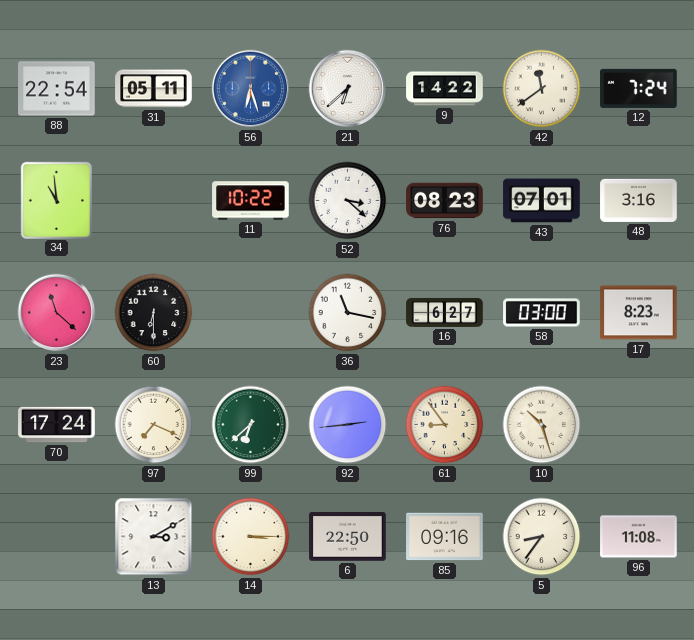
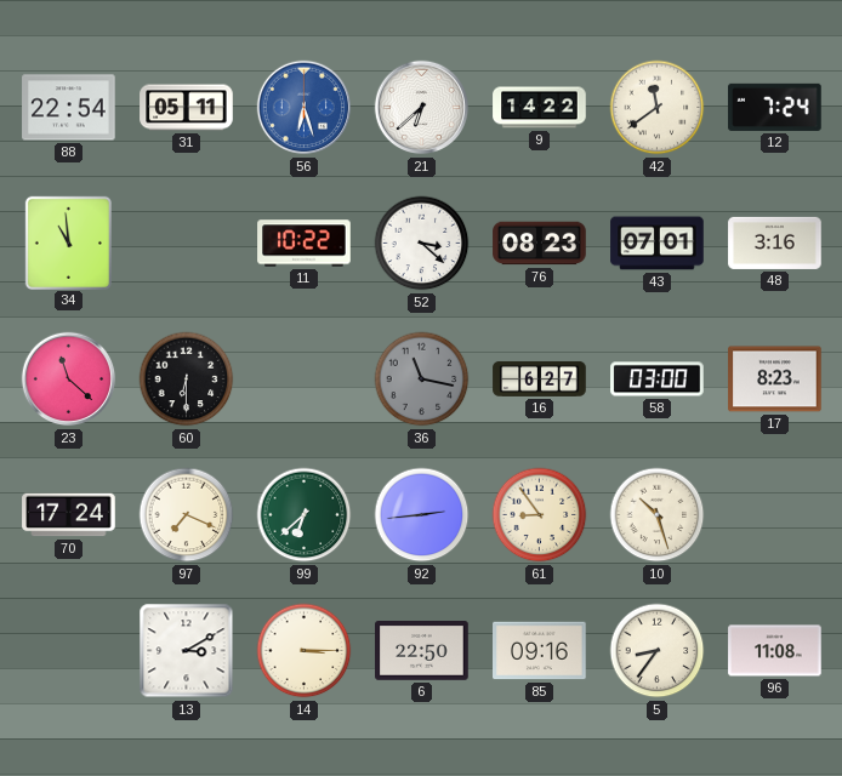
36 dial: white -> grey (422, 380)
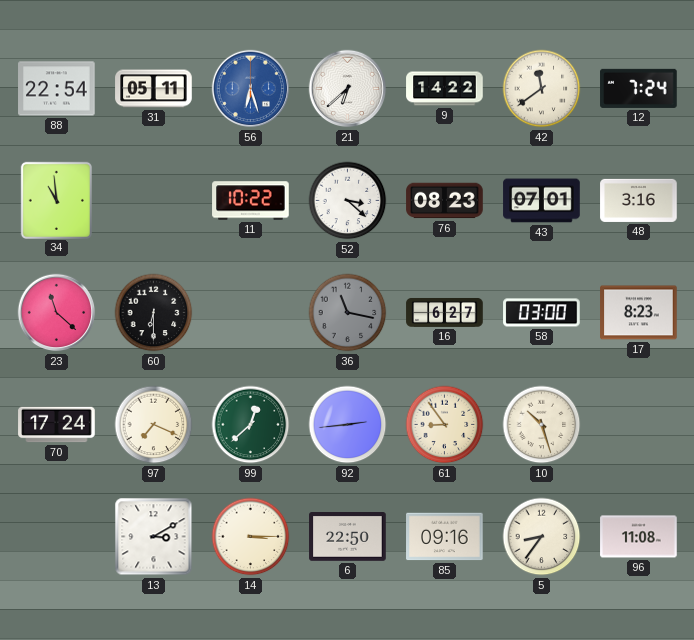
99: 6:38 -> 12:38 (251, 425)
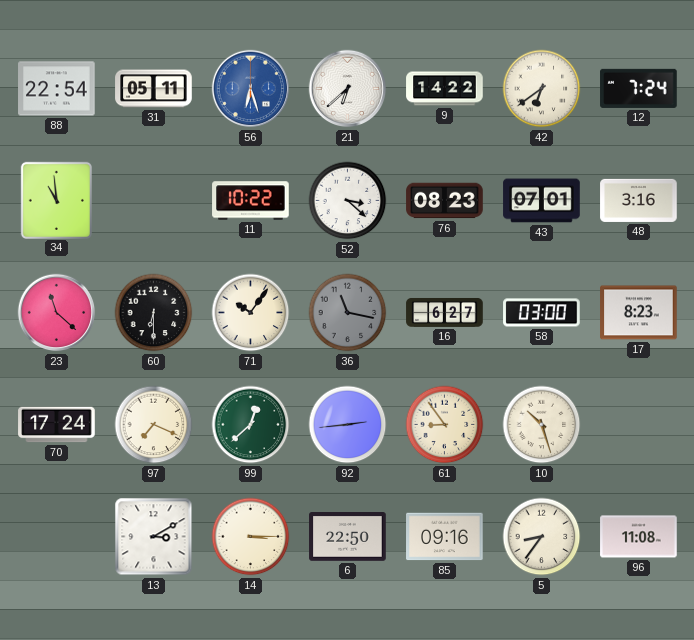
42: 11:39 -> 6:39 (542, 89)
71: none -> 10:06 (251, 313)
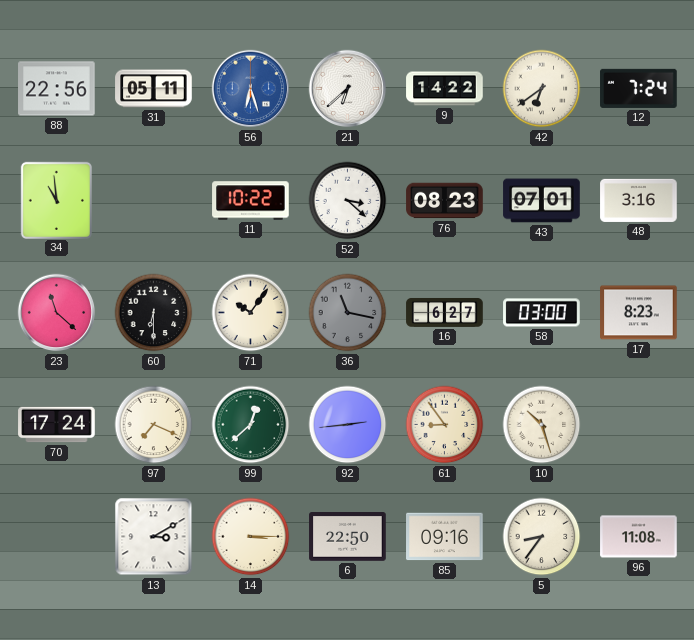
88: 22:54 -> 22:56 (57, 89)
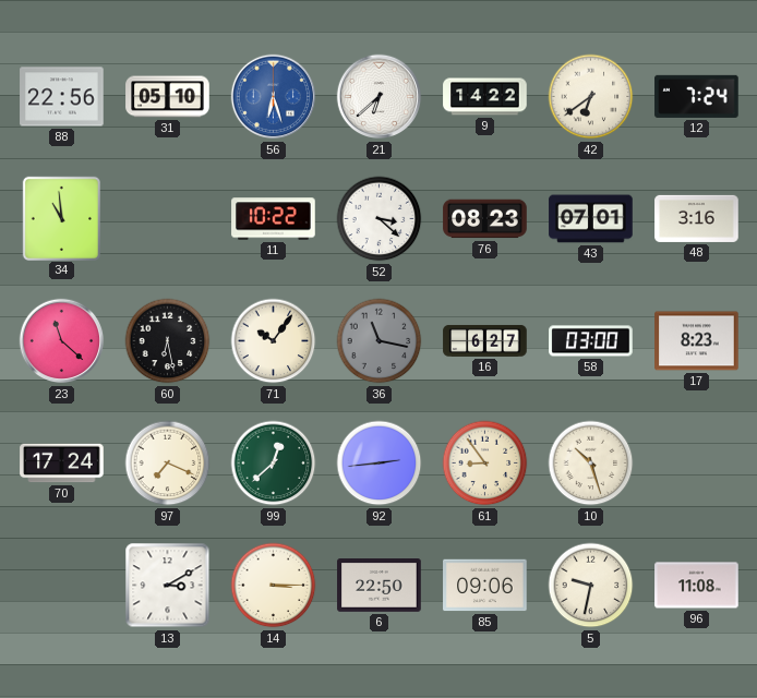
31: 05:11 -> 05:10 (168, 97)
60: 6:30 -> 6:28 (168, 341)
85: 09:16 -> 09:06 (485, 586)
5: 8:36 -> 9:32 (591, 586)
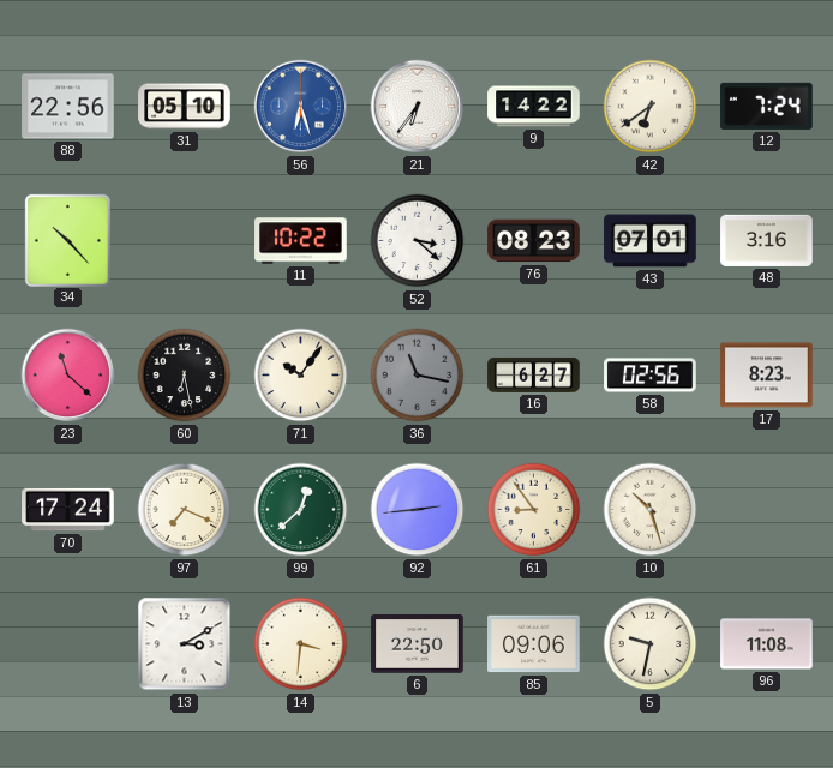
21: 6:38 -> 6:36 (418, 107)
34: 10:59 -> 10:23 (67, 240)
58: 03:00 -> 02:56 (651, 376)
14: 3:15 -> 3:31 (301, 644)
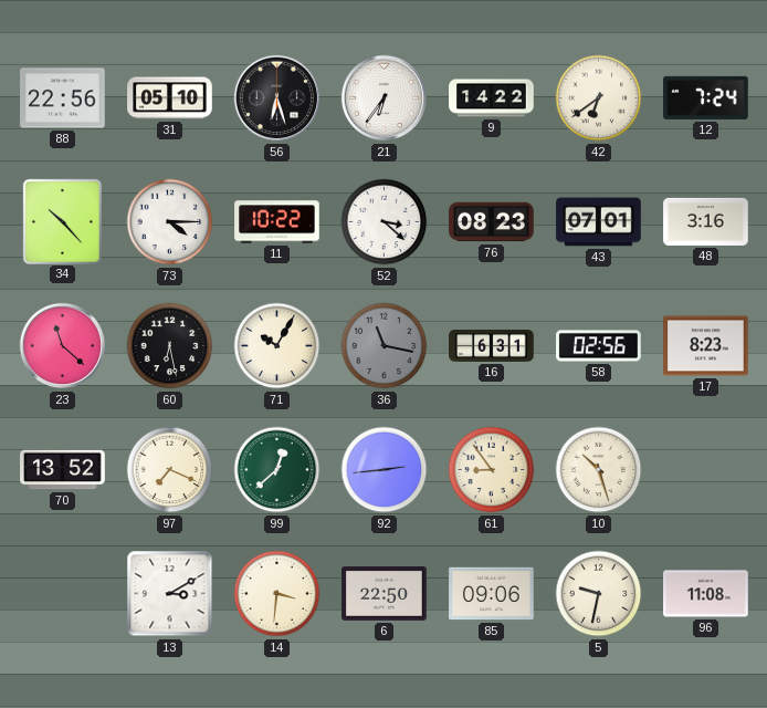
56 dial: blue -> black (277, 98)
73: none -> 4:15 (170, 222)
71: 10:06 -> 10:05 (277, 346)
16: 6:27 -> 6:31 (492, 345)
70: 17:24 -> 13:52 (63, 470)
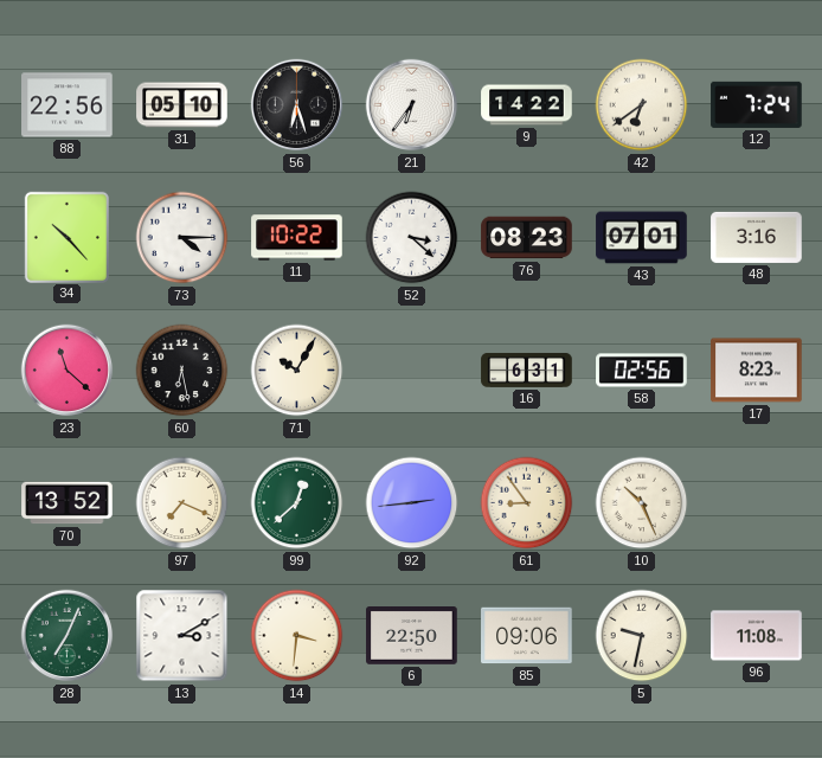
36: 11:17 -> none (385, 346)
10: 10:27 -> 10:26 (642, 503)
28: none -> 7:04 (68, 636)
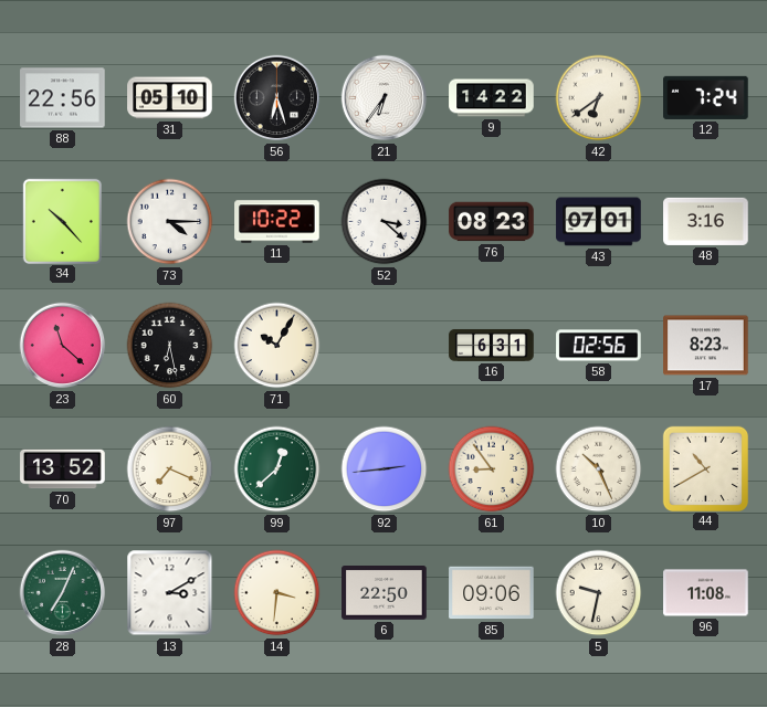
44: none -> 10:40 (705, 468)
